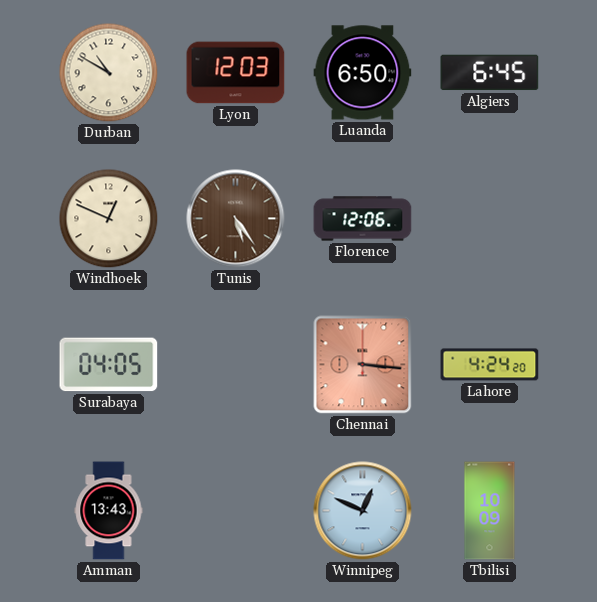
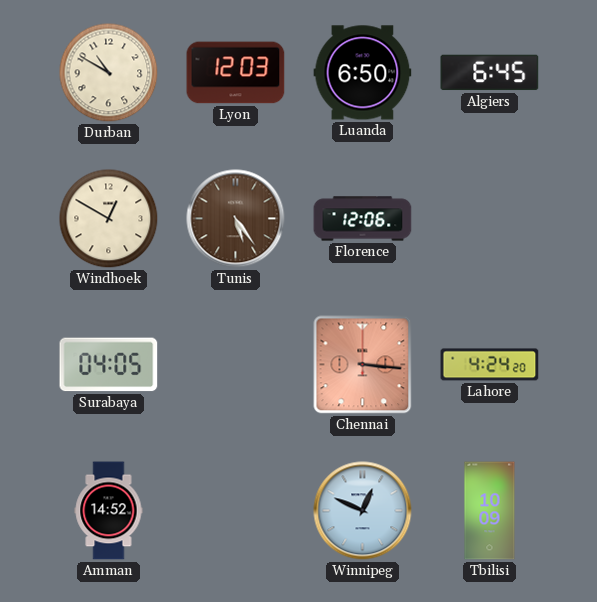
Windhoek: 12:49 -> 12:50 (109, 219)
Amman: 13:43 -> 14:52 (109, 511)
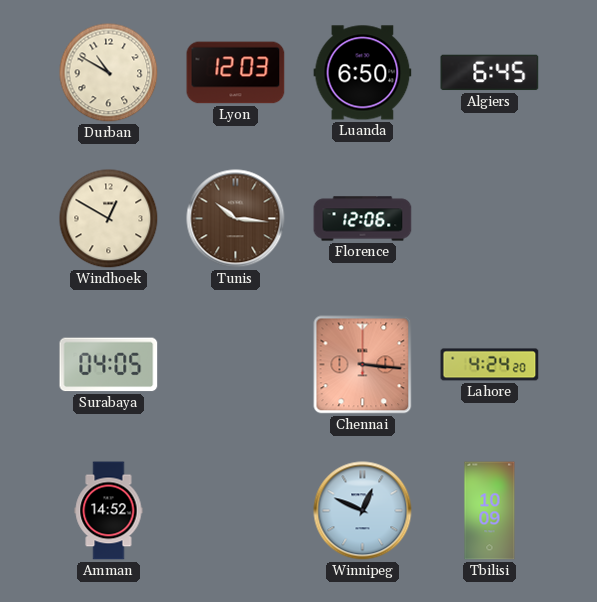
Tunis: 5:24 -> 10:16 (236, 219)
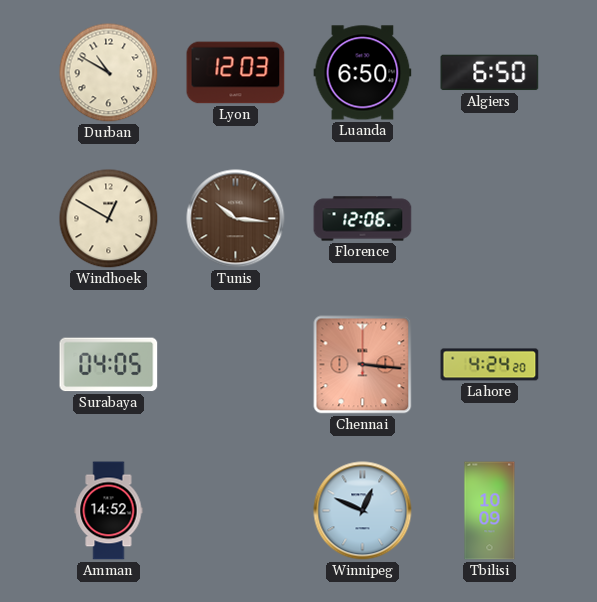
Algiers: 6:45 -> 6:50 (490, 73)
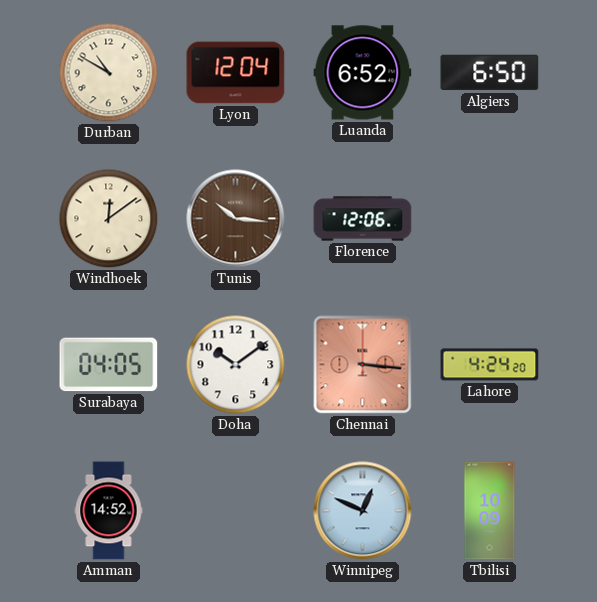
Lyon: 12:03 -> 12:04 (236, 73)
Luanda: 6:50 -> 6:52 (363, 73)
Windhoek: 12:50 -> 12:09 (109, 219)
Doha: none -> 10:09 (236, 365)
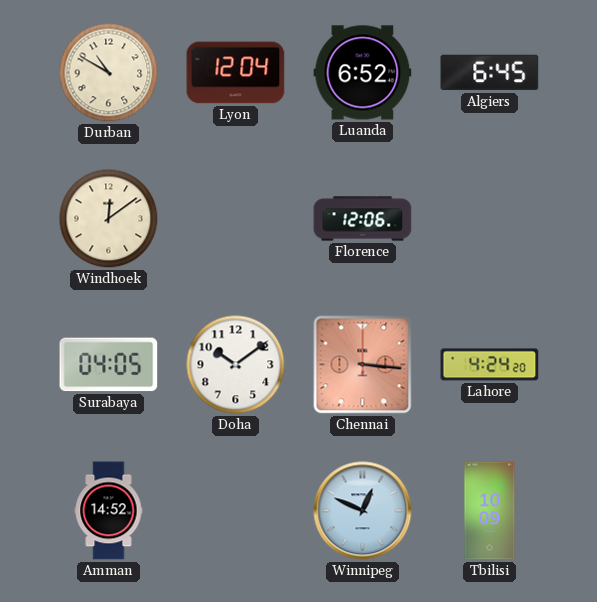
Algiers: 6:50 -> 6:45 (490, 73)
Tunis: 10:16 -> none (236, 219)
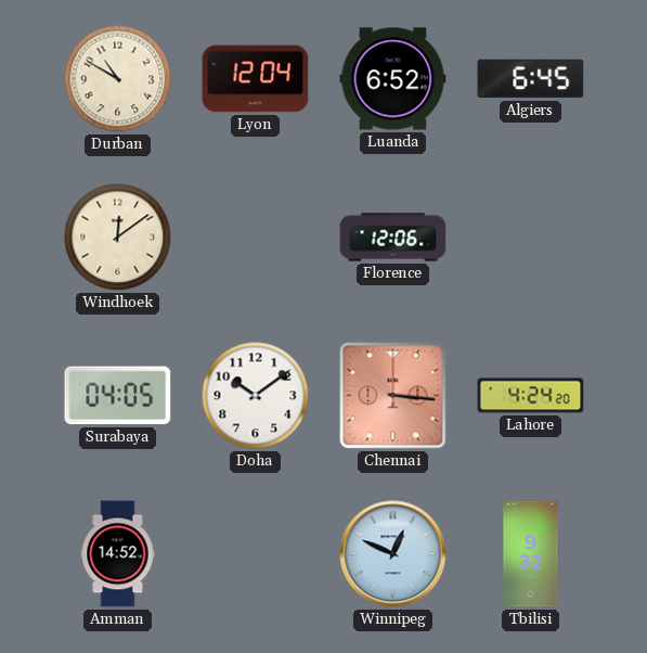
Tbilisi: 10:09 -> 9:32 (531, 554)
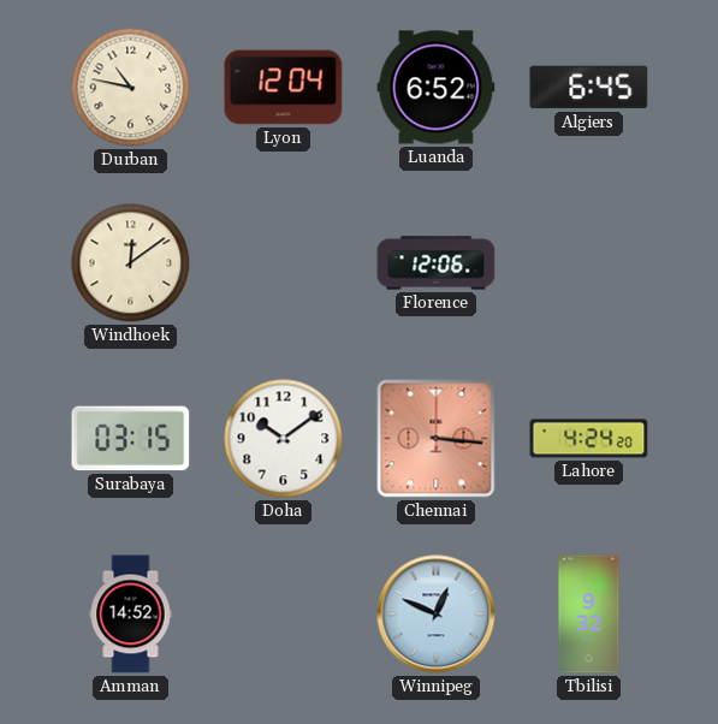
Durban: 10:50 -> 10:47 (131, 88)
Surabaya: 04:05 -> 03:15 (131, 439)
